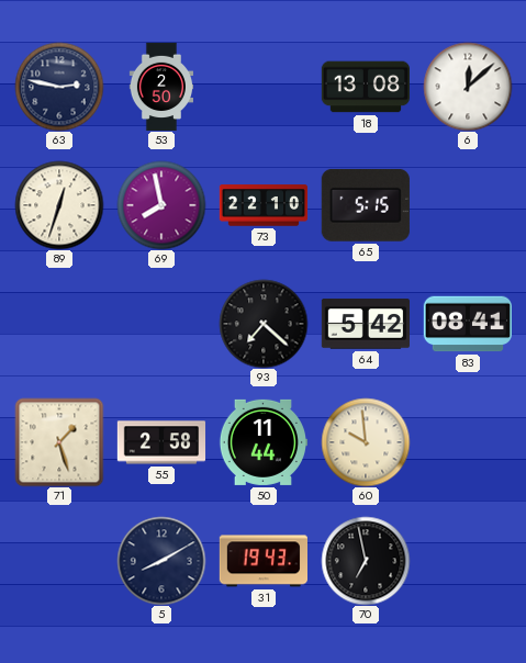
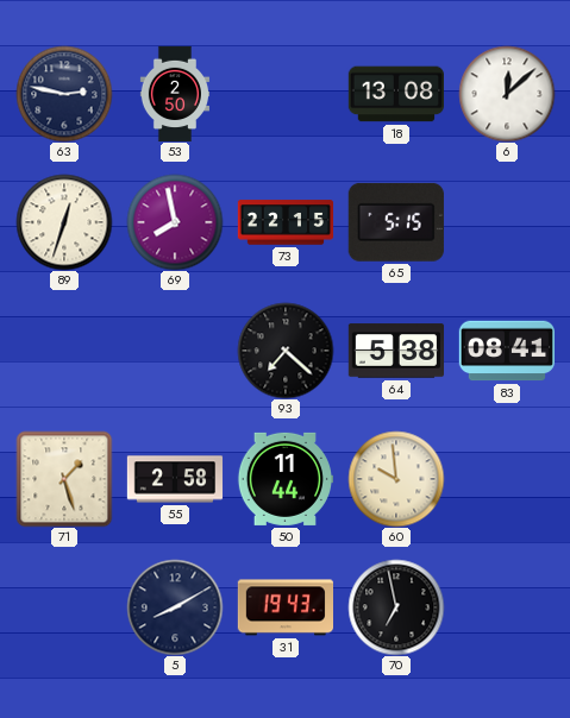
73: 22:10 -> 22:15 (286, 222)
64: 5:42 -> 5:38 (395, 351)
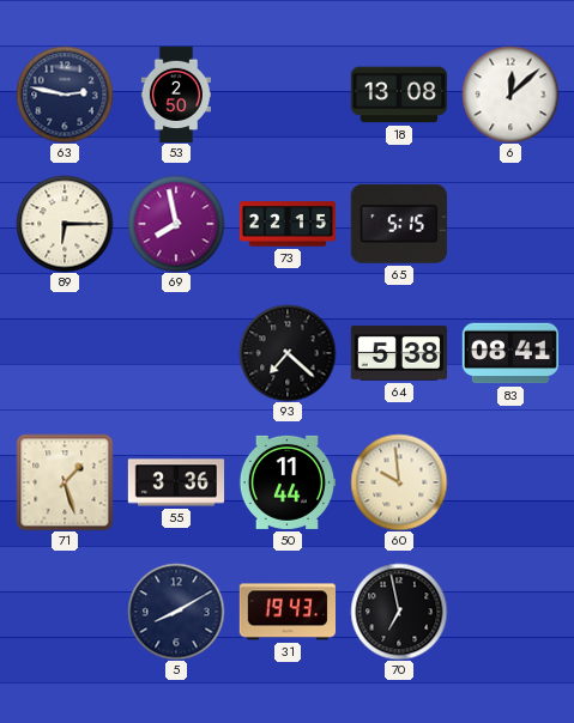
89: 12:33 -> 6:15 (65, 224)
55: 2:58 -> 3:36 (176, 482)
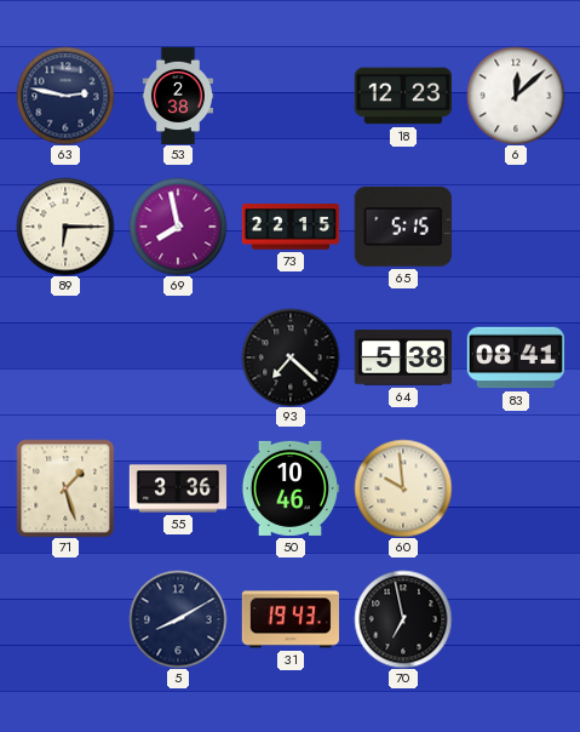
53: 2:50 -> 2:38 (177, 96)
18: 13:08 -> 12:23 (402, 96)
50: 11:44 -> 10:46 (289, 488)
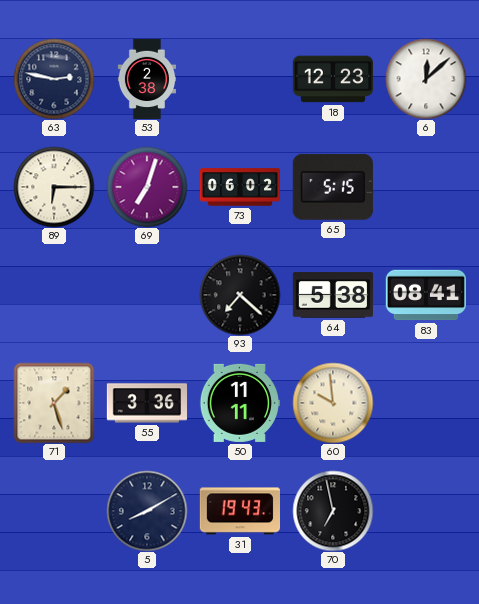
69: 7:58 -> 7:03 (147, 187)
73: 22:15 -> 06:02 (240, 187)
50: 10:46 -> 11:11 (239, 403)
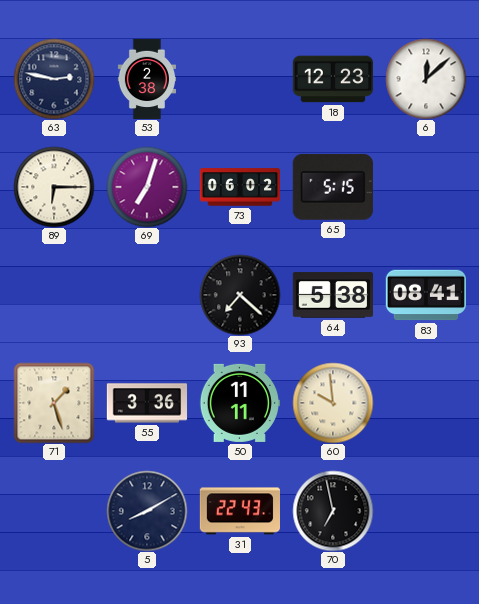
31: 19:43 -> 22:43 (239, 511)
